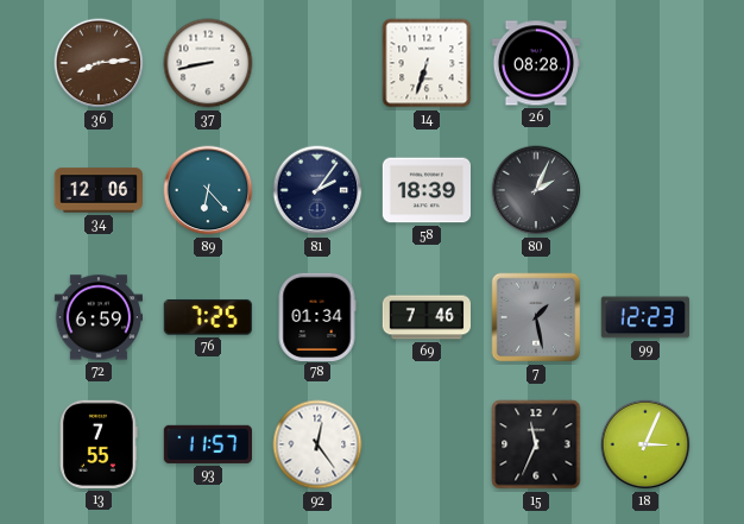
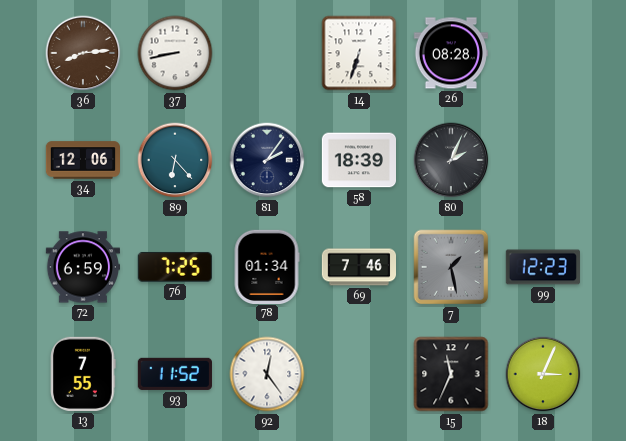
93: 11:57 -> 11:52 (175, 374)
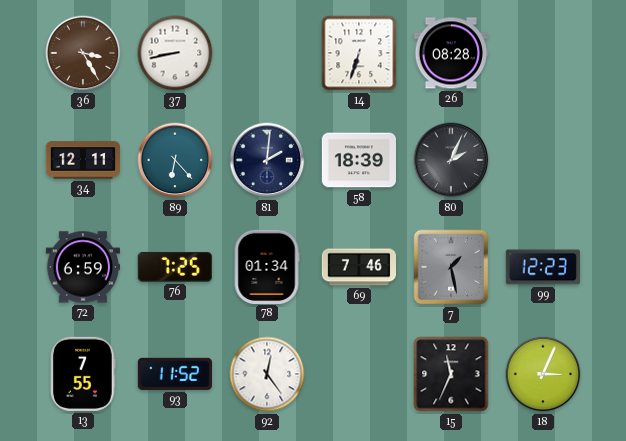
36: 8:14 -> 3:25 (83, 53)
34: 12:06 -> 12:11 (83, 160)
81: 2:06 -> 2:01 (267, 160)
